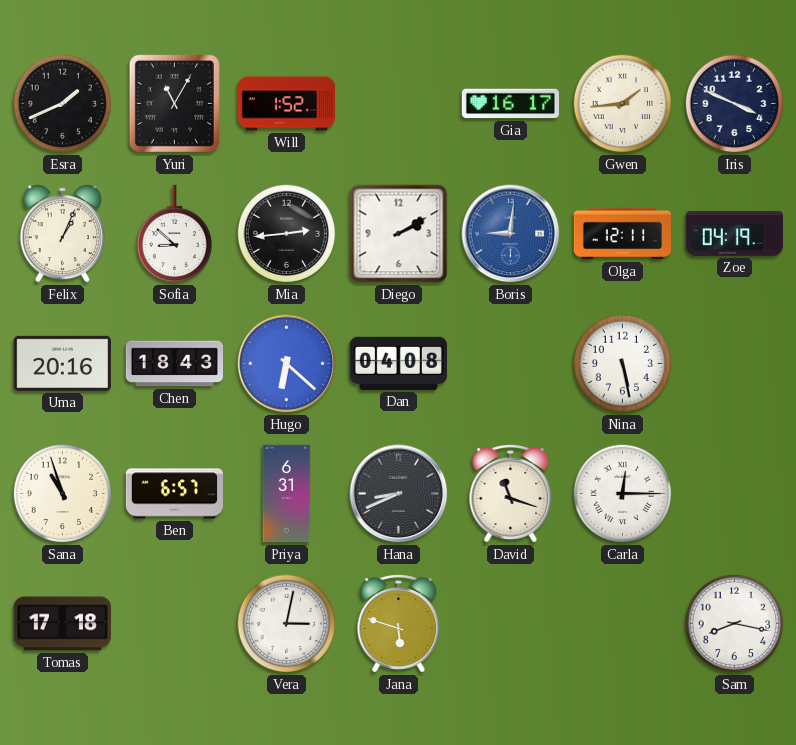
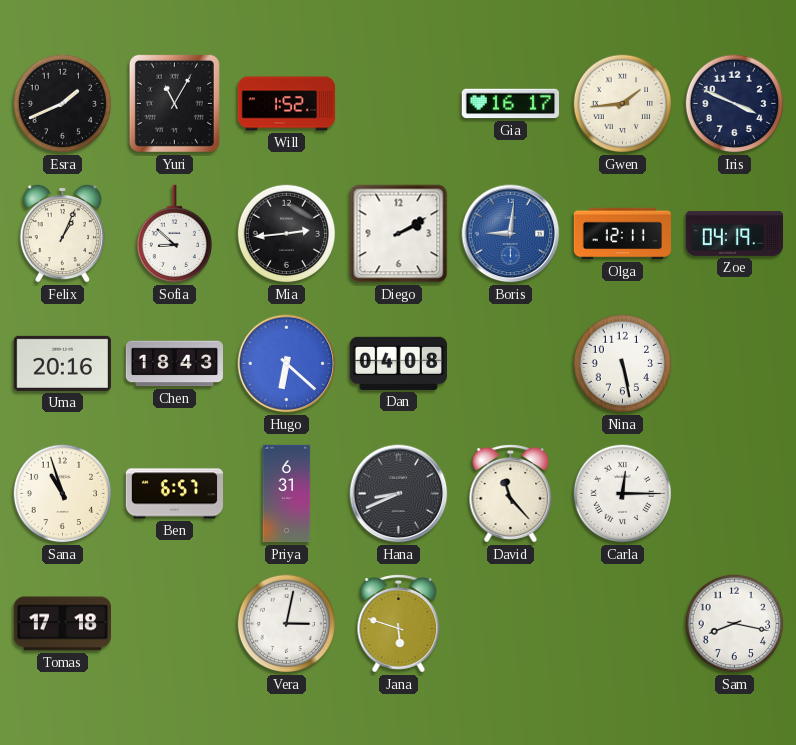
David: 11:18 -> 11:23 (511, 494)
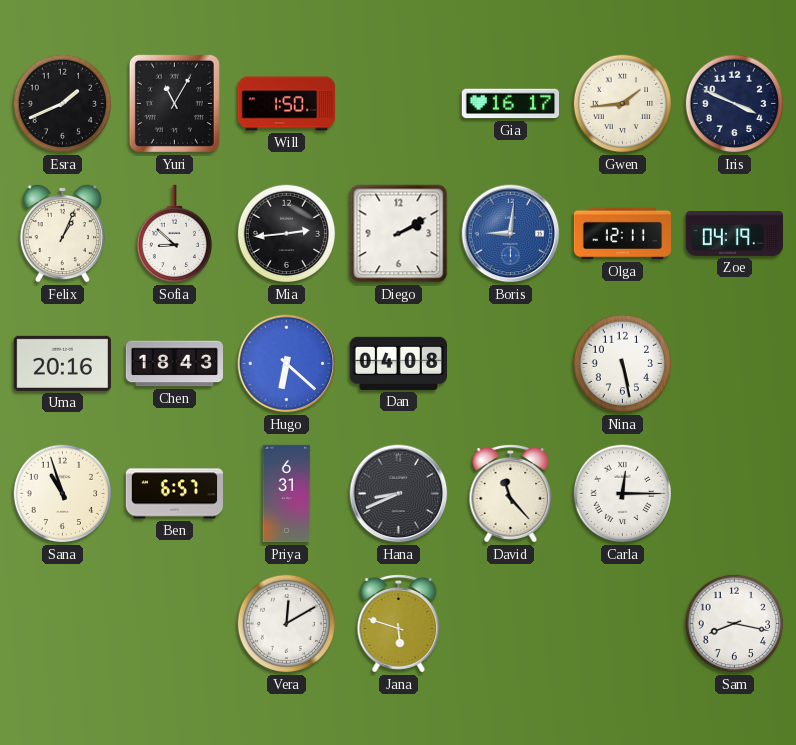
Will: 1:52 -> 1:50 (287, 104)
Tomas: 17:18 -> none (62, 624)
Vera: 3:02 -> 12:10 (287, 624)
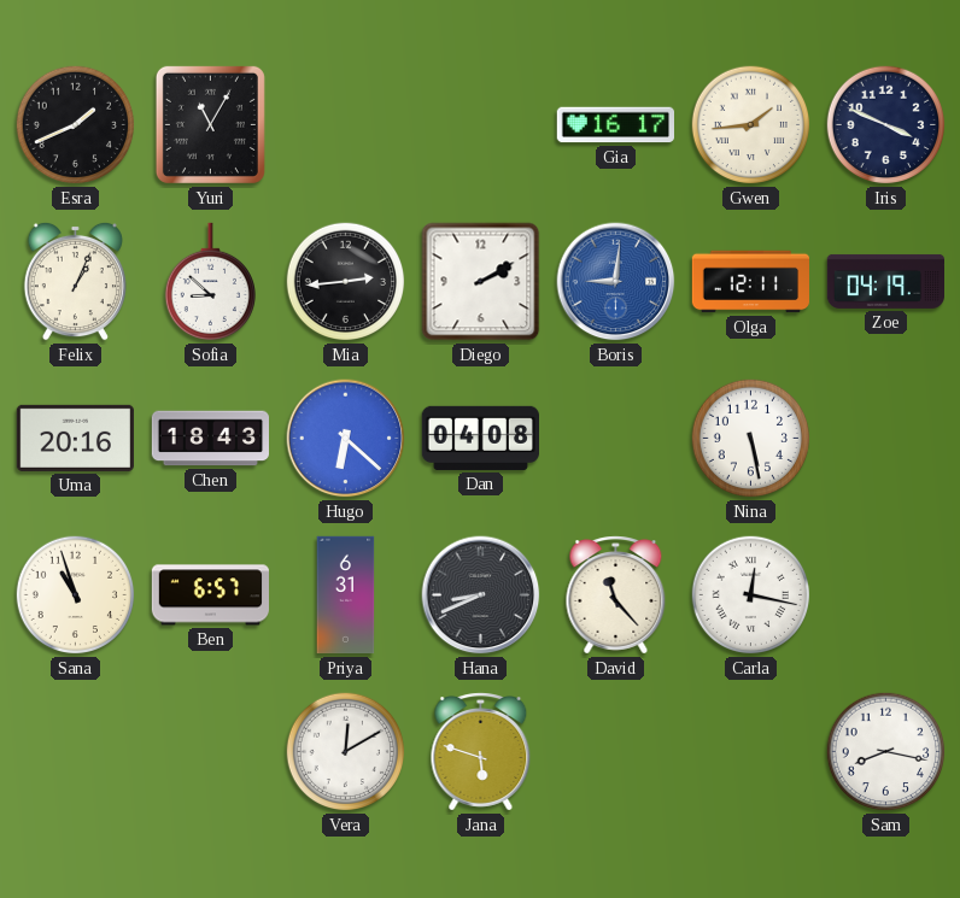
Will: 1:50 -> none (287, 104)
Carla: 12:15 -> 12:17 (751, 595)
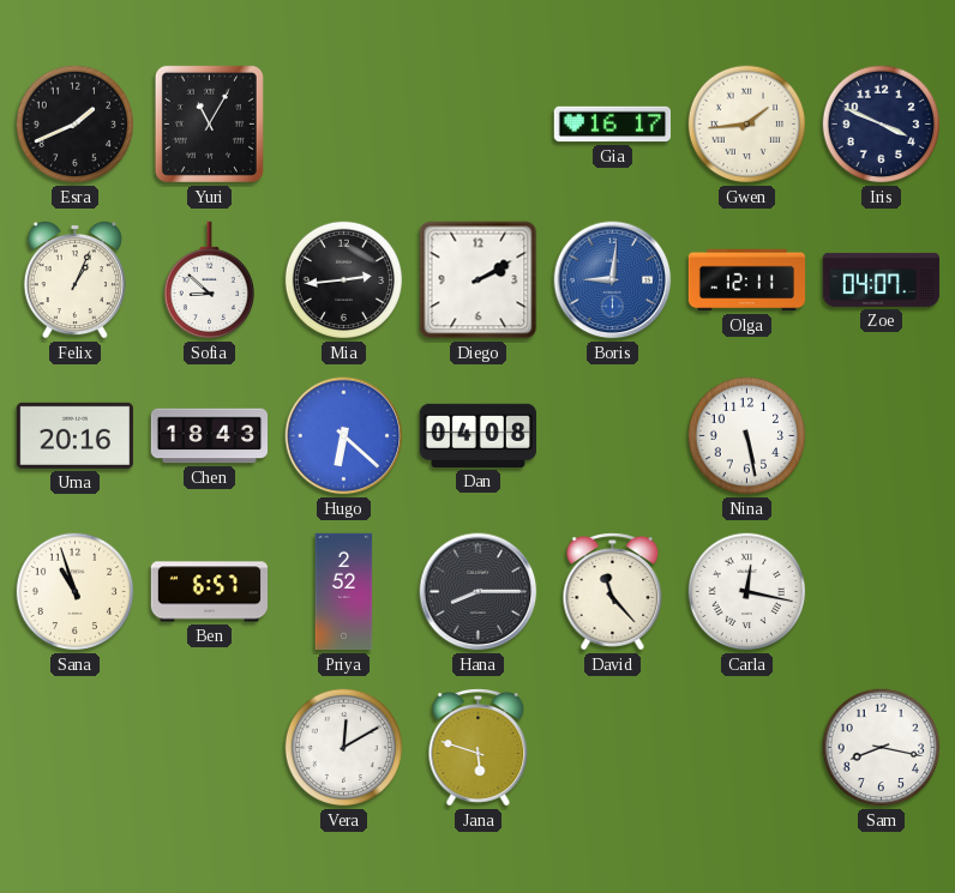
Zoe: 04:19 -> 04:07 (881, 279)
Priya: 6:31 -> 2:52 (344, 592)
Hana: 8:41 -> 8:15 (479, 592)
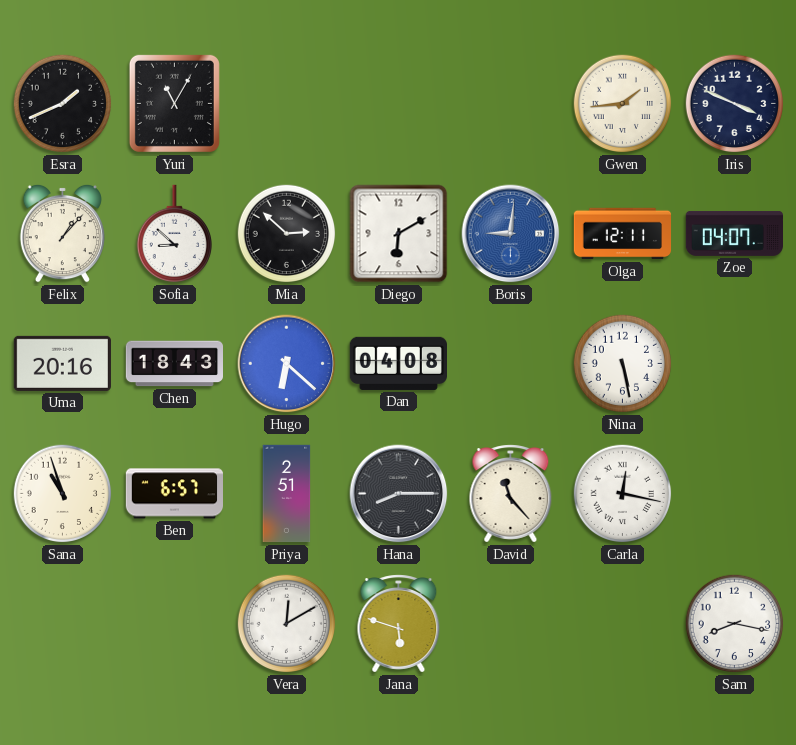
Gia: 16:17 -> none (612, 125)
Felix: 1:04 -> 1:07 (62, 233)
Mia: 2:44 -> 2:52 (287, 234)
Diego: 2:10 -> 6:10 (399, 234)
Priya: 2:52 -> 2:51 (287, 494)
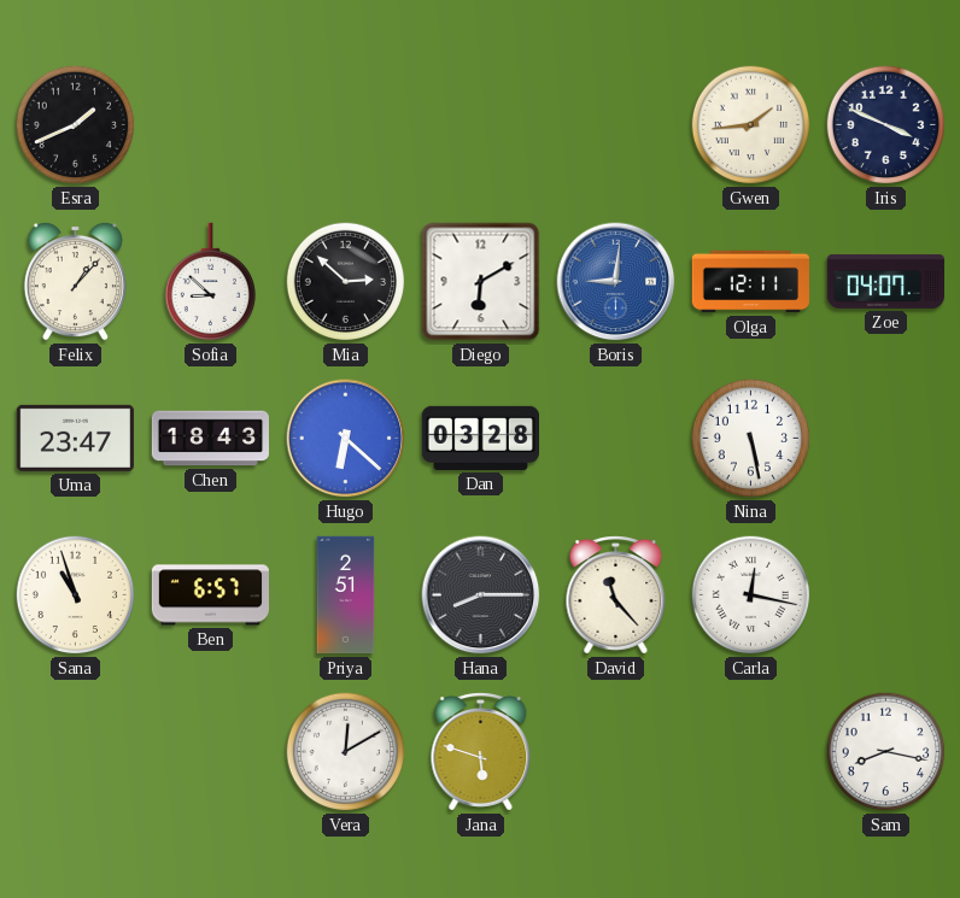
Yuri: 11:05 -> none (174, 103)
Uma: 20:16 -> 23:47 (75, 438)
Dan: 04:08 -> 03:28 (480, 438)
